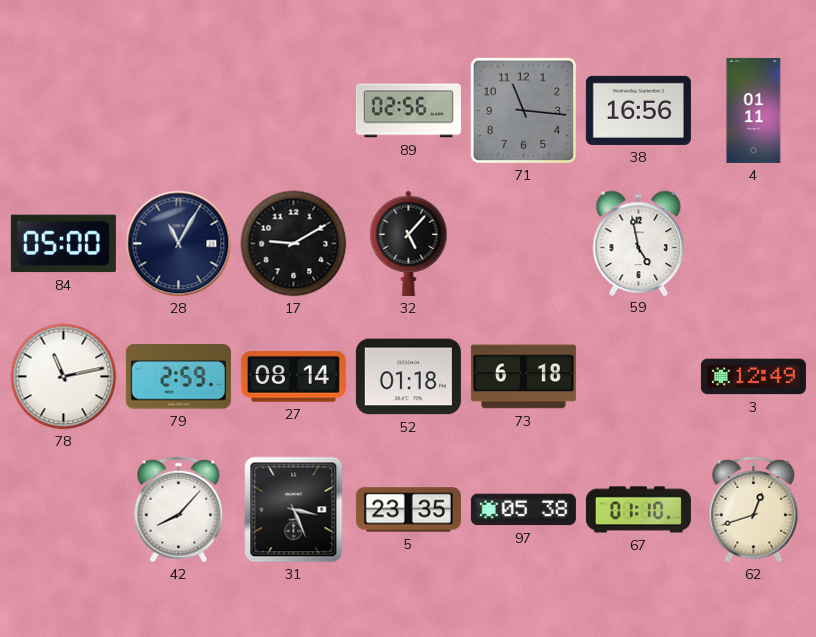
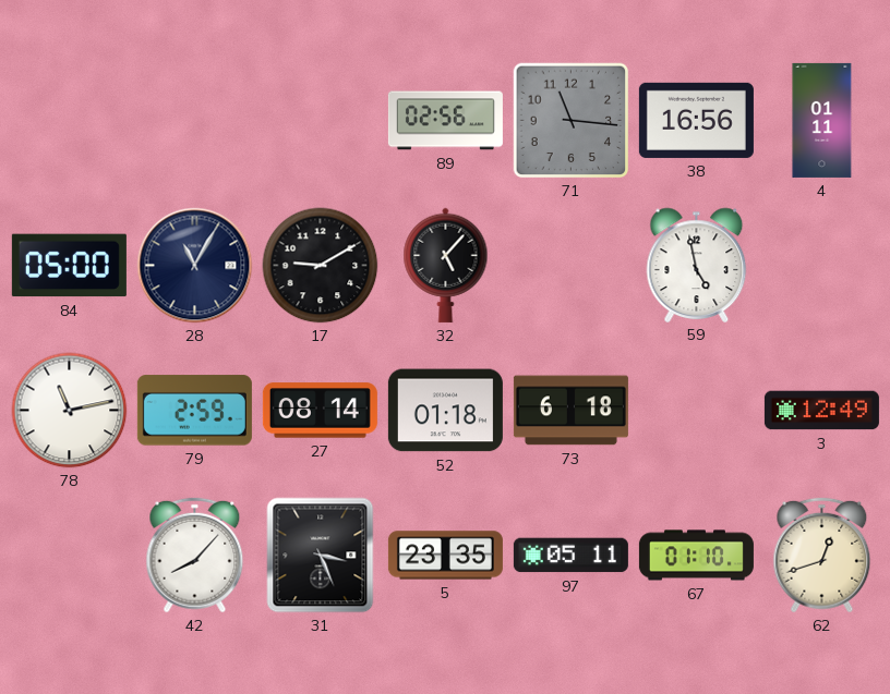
97: 05:38 -> 05:11 (570, 556)
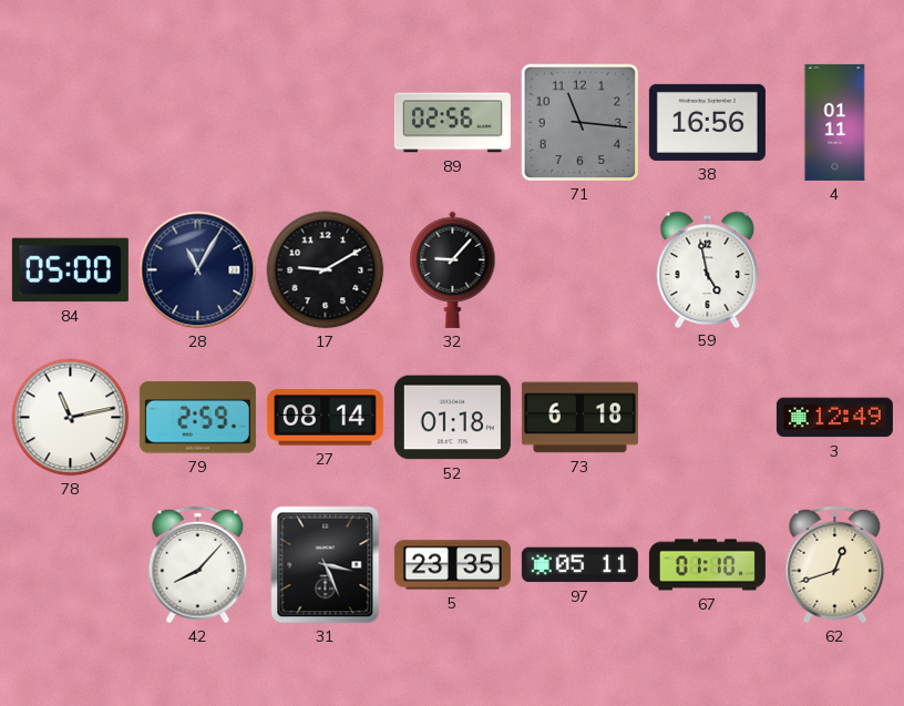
32: 5:07 -> 9:07 (453, 269)
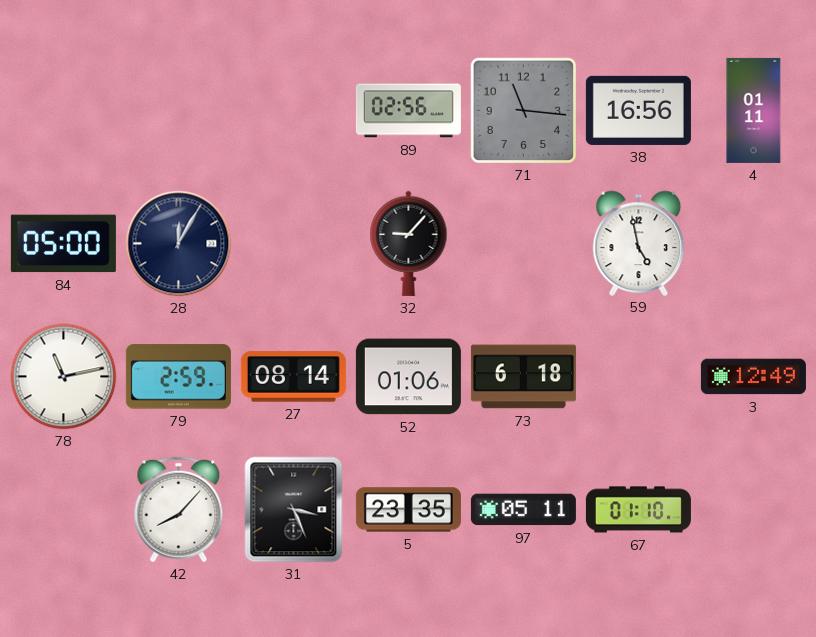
28: 11:05 -> 12:05 (179, 244)
17: 9:10 -> none (326, 270)
52: 01:18 -> 01:06 (408, 377)
62: 12:42 -> none (835, 565)
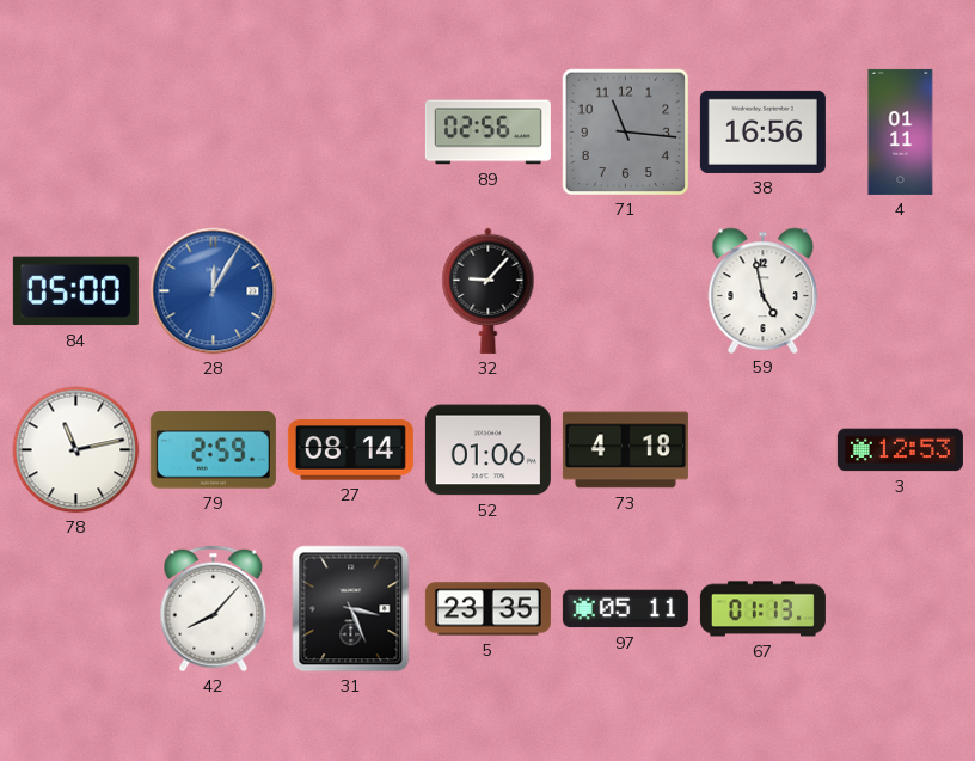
28 dial: navy -> blue (214, 291)
73: 6:18 -> 4:18 (625, 450)
3: 12:49 -> 12:53 (900, 450)
67: 01:10 -> 01:13 (762, 609)
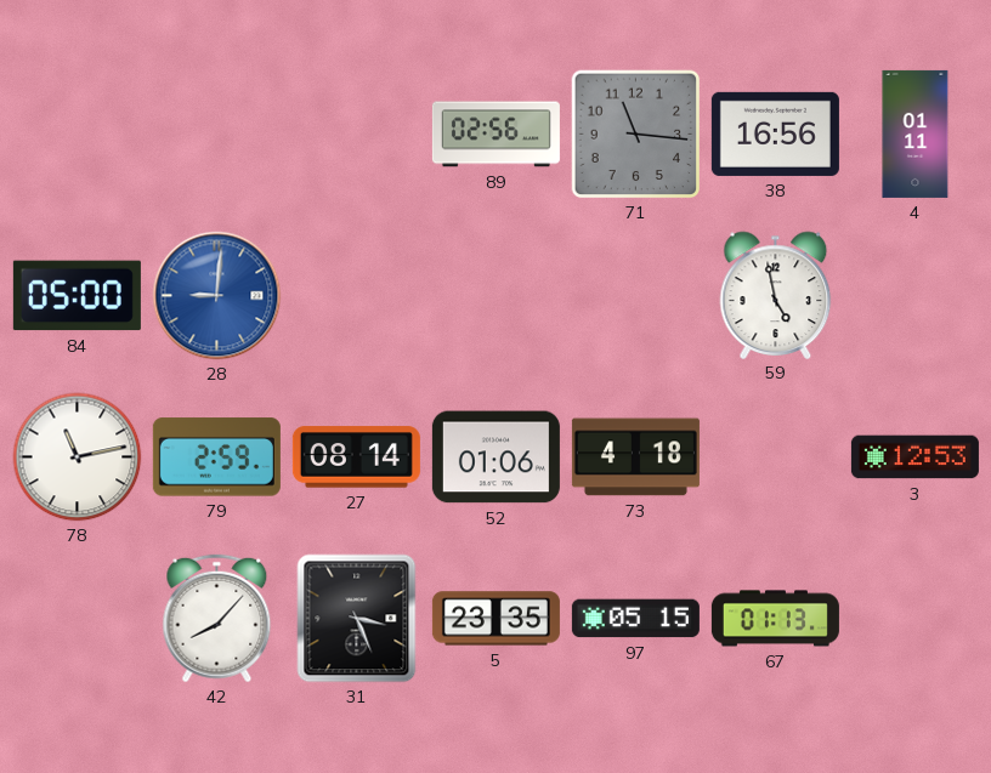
28: 12:05 -> 9:01 (217, 296)
32: 9:07 -> none (489, 290)
97: 05:11 -> 05:15 (635, 619)
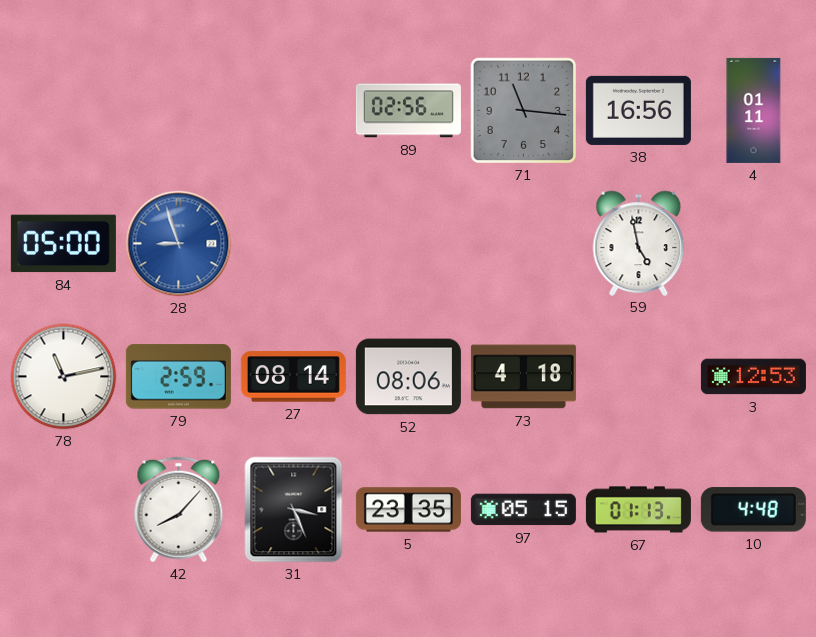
28: 9:01 -> 8:57 (179, 244)
52: 01:06 -> 08:06 (408, 377)
10: none -> 4:48 (753, 510)
